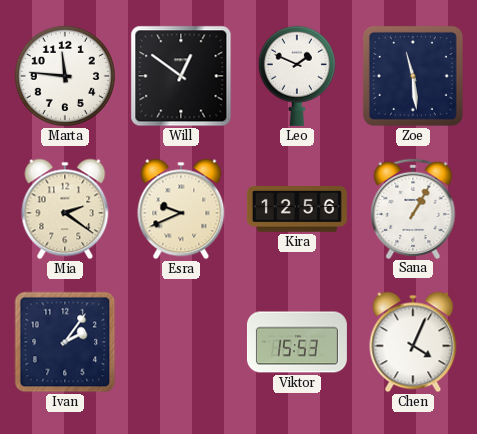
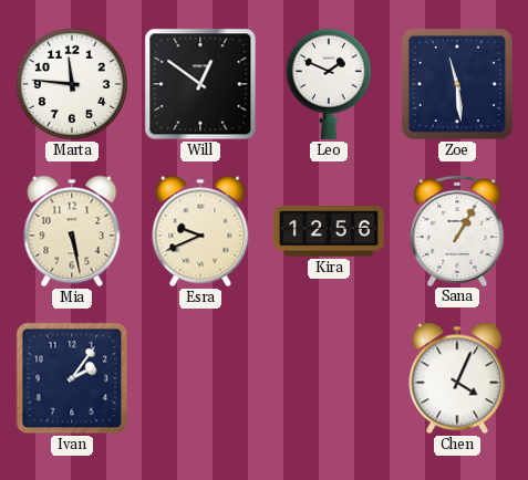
Mia: 2:21 -> 5:28 (72, 231)
Viktor: 15:53 -> none (297, 342)
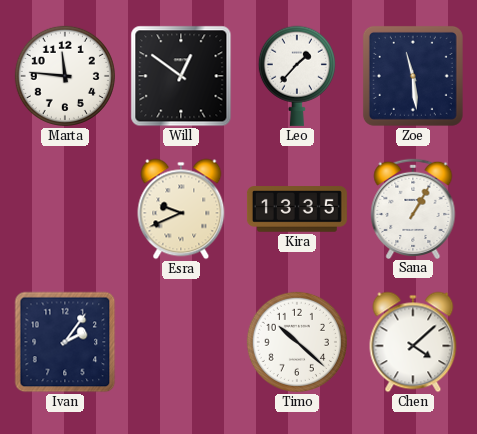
Leo: 1:49 -> 1:37 (297, 76)
Mia: 5:28 -> none (72, 231)
Kira: 12:56 -> 13:35 (297, 209)
Timo: none -> 10:22 (297, 342)
Chen: 4:04 -> 4:08 (413, 342)
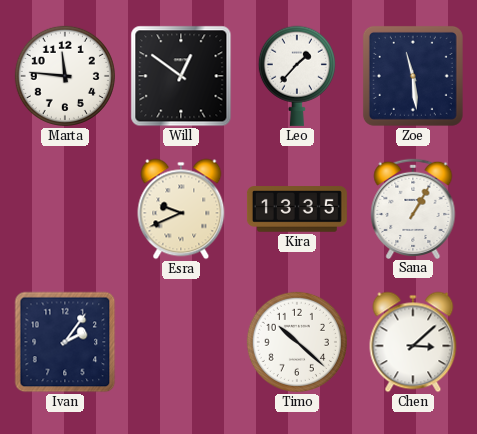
Chen: 4:08 -> 3:08 (413, 342)
